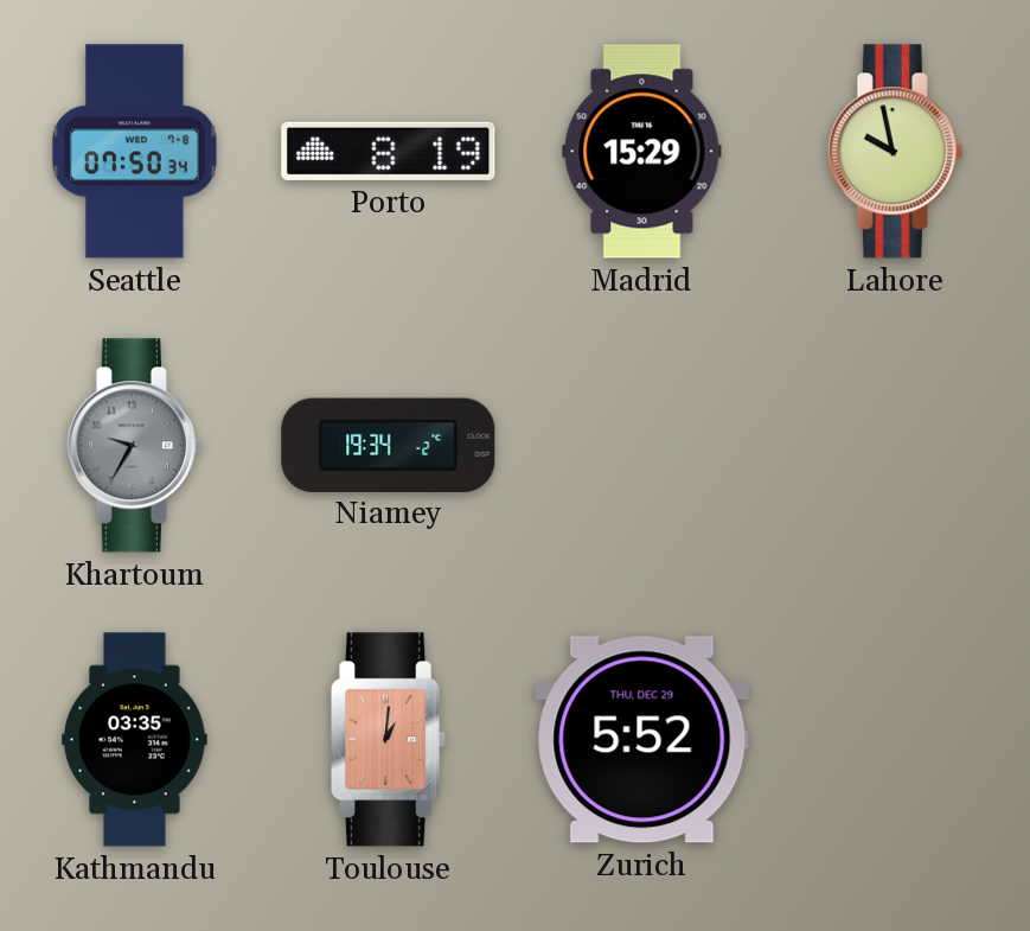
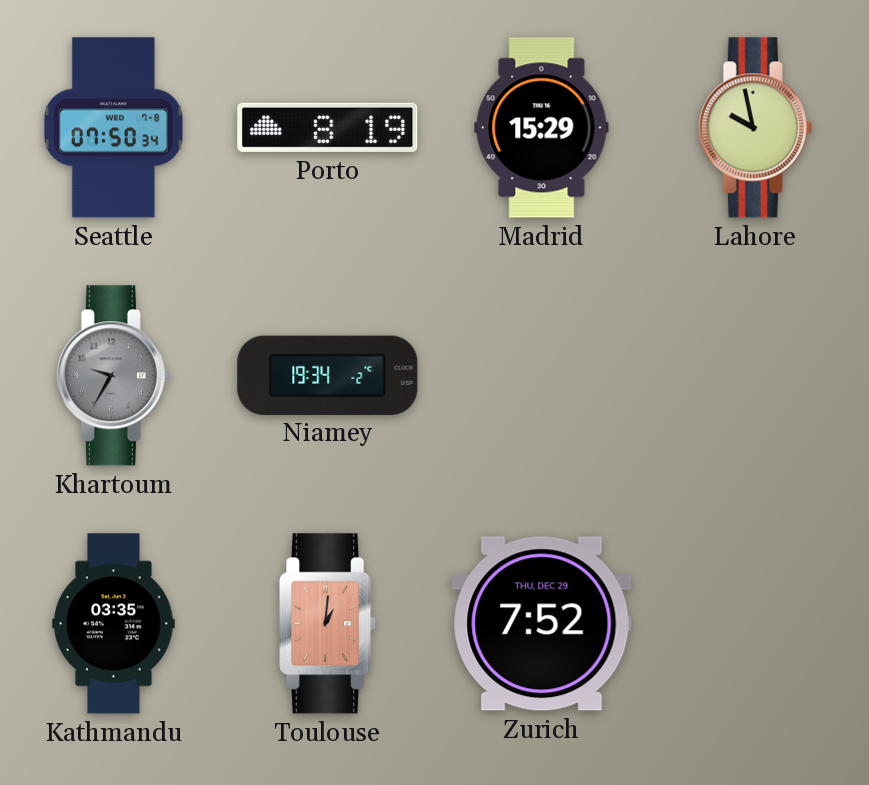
Zurich: 5:52 -> 7:52 (542, 624)
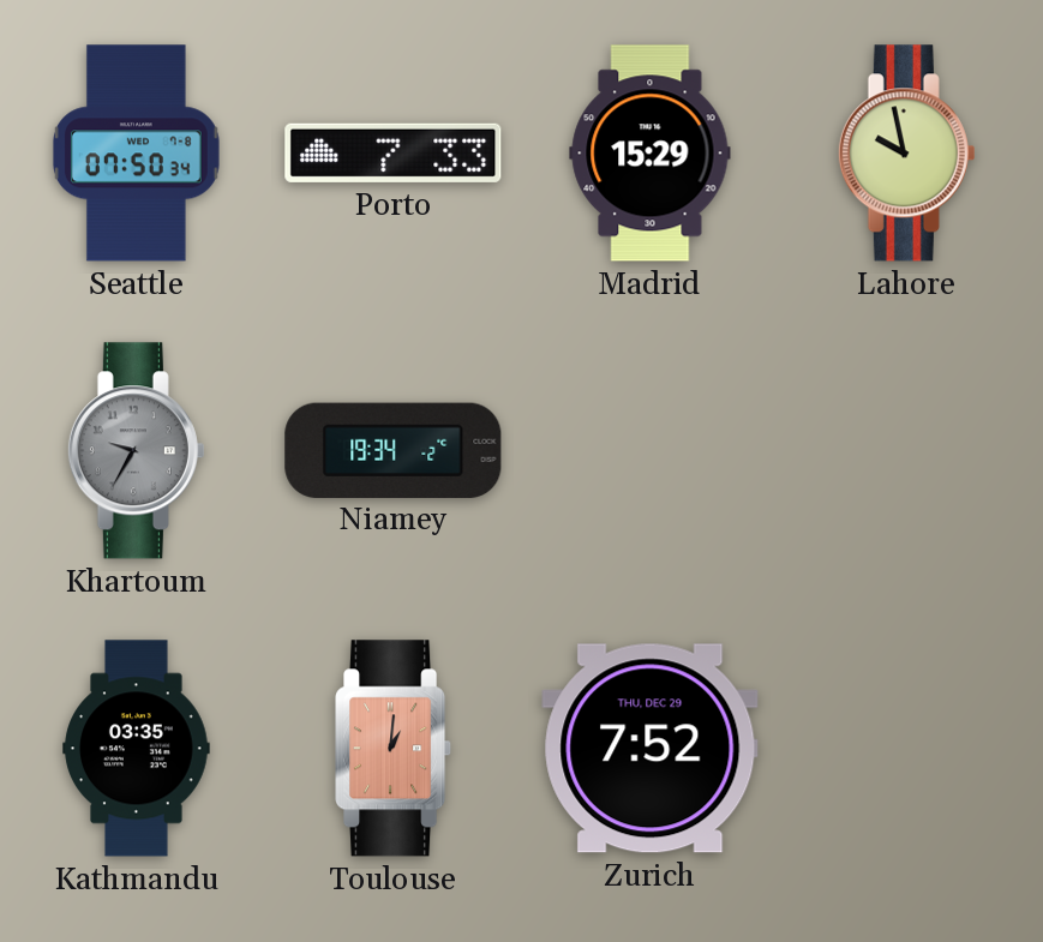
Porto: 8:19 -> 7:33 (394, 152)
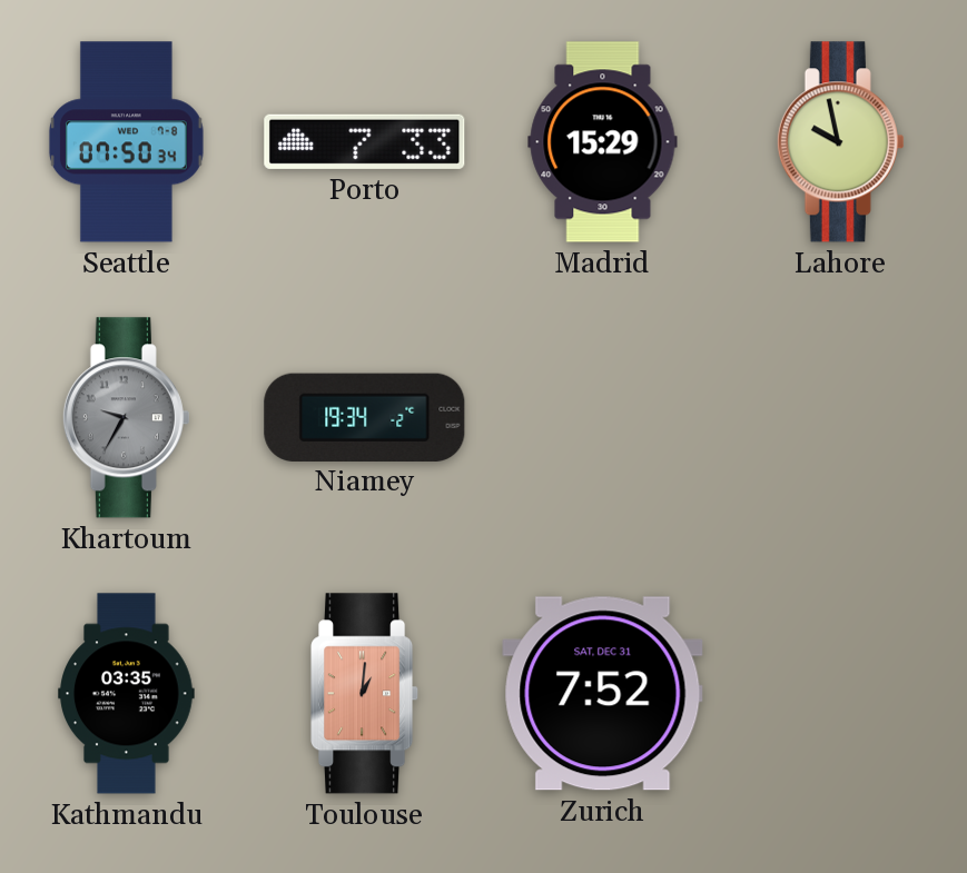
Zurich date: THU, DEC 29 -> SAT, DEC 31 (603, 694)
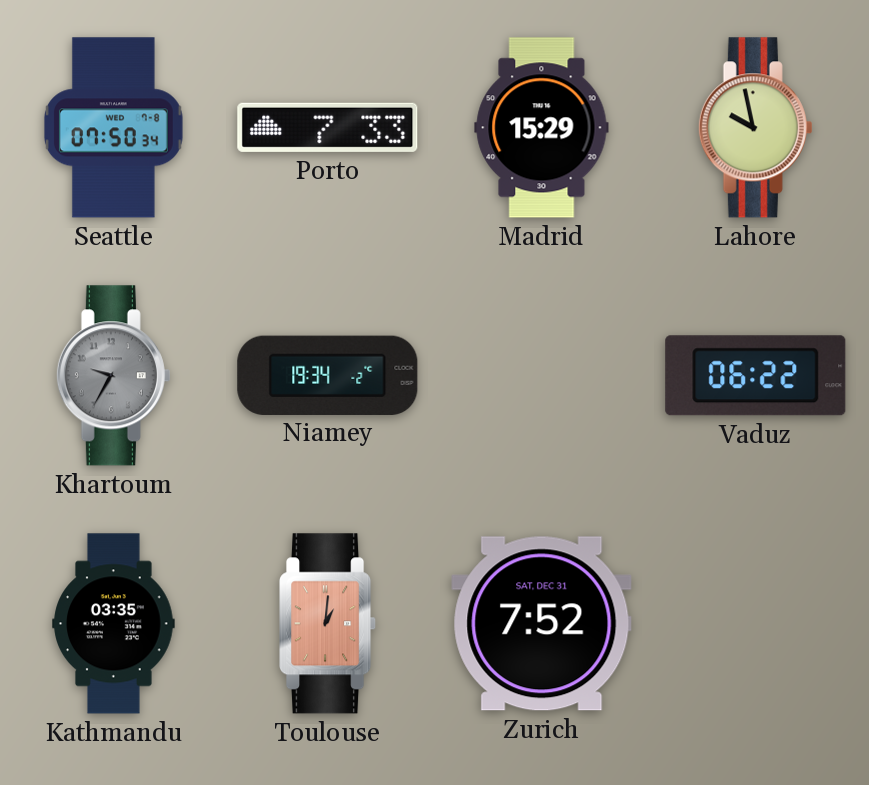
Vaduz: none -> 06:22 (756, 376)
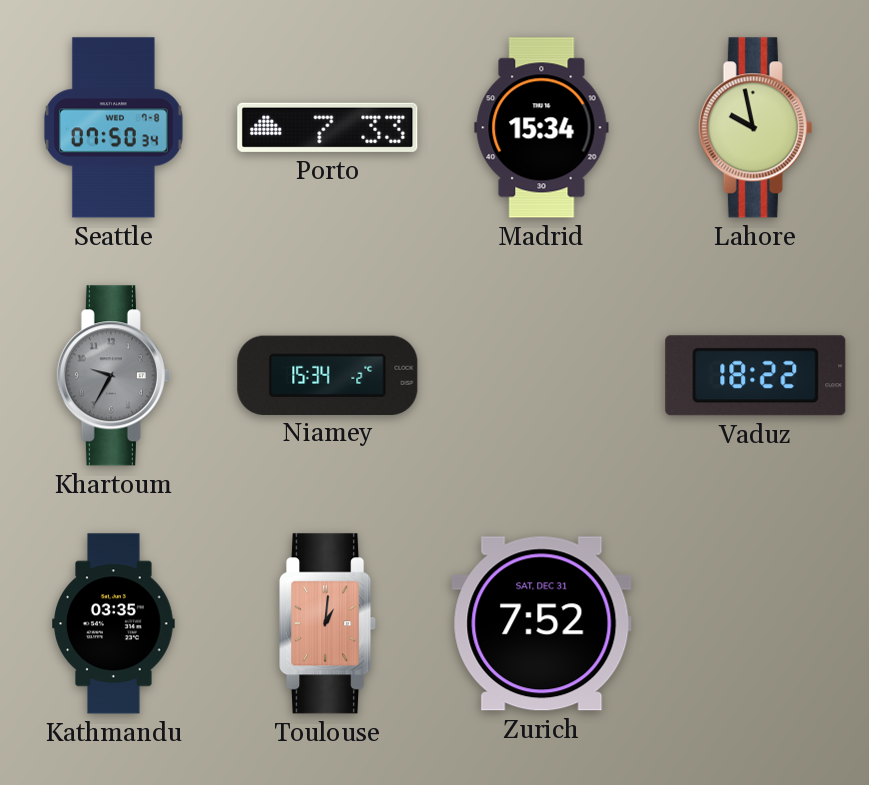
Madrid: 15:29 -> 15:34 (542, 128)
Niamey: 19:34 -> 15:34 (328, 375)
Vaduz: 06:22 -> 18:22 (756, 376)
